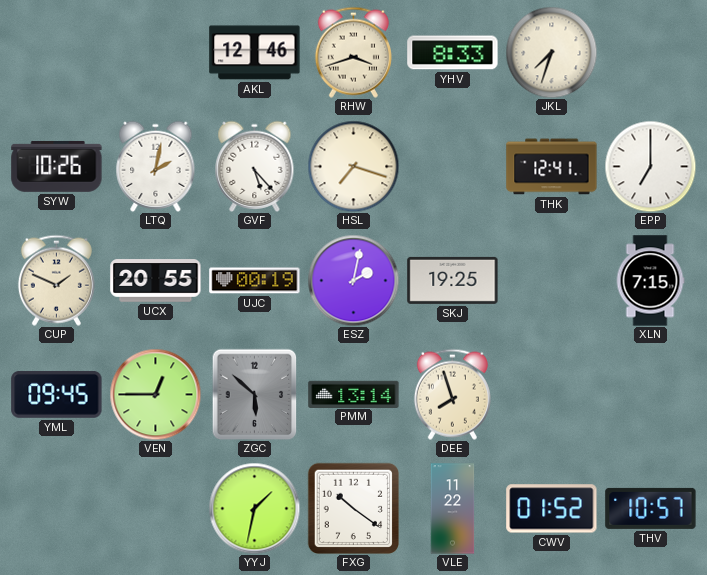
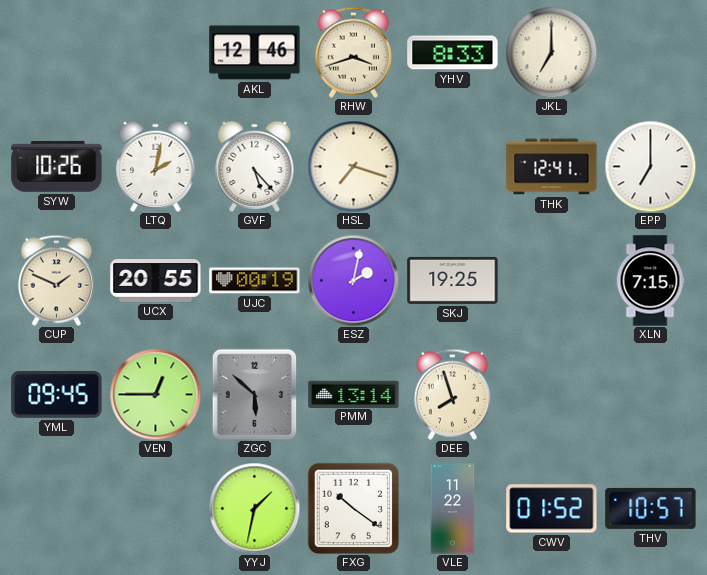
JKL: 7:33 -> 7:00 (551, 52)
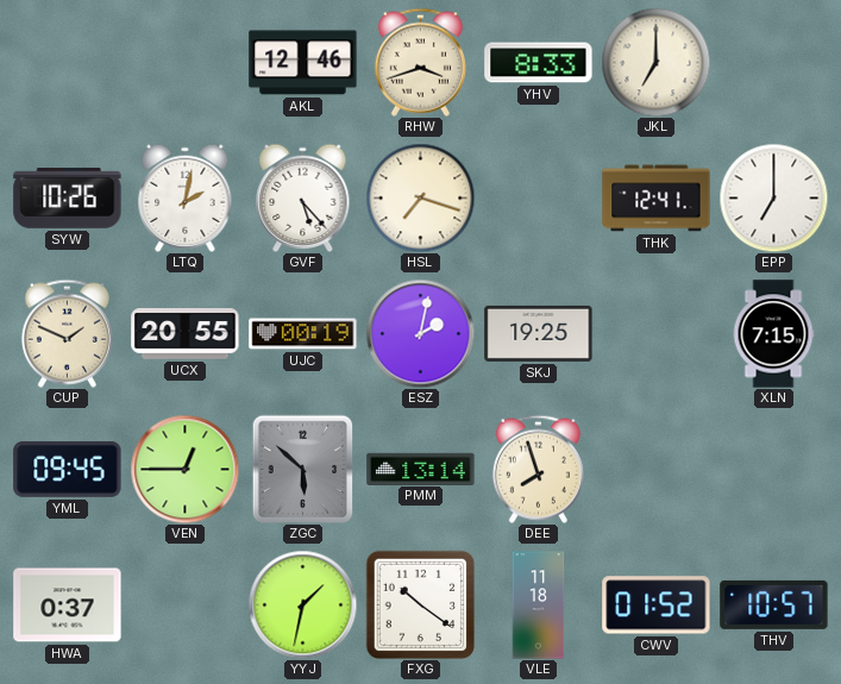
HWA: none -> 0:37 (68, 605)
VLE: 11:22 -> 11:18 (539, 605)
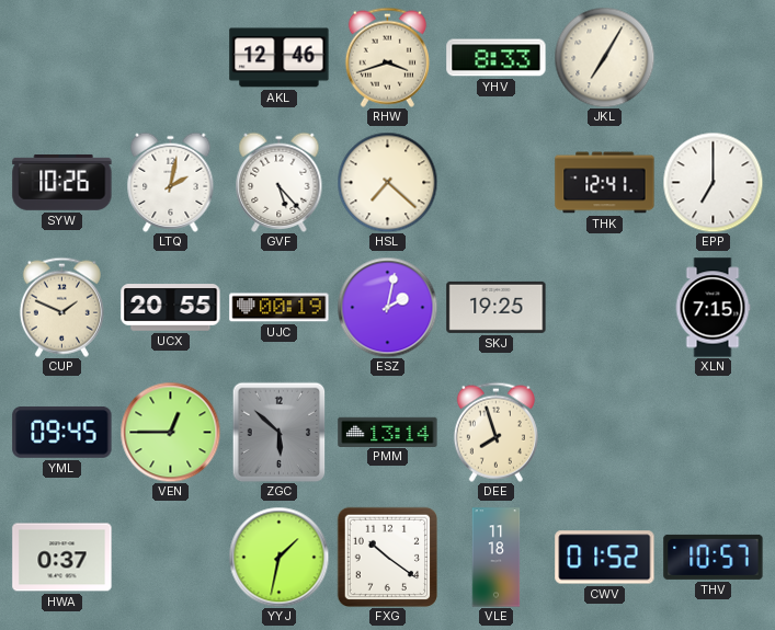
JKL: 7:00 -> 7:05 (604, 57)
HSL: 7:18 -> 7:22 (387, 182)
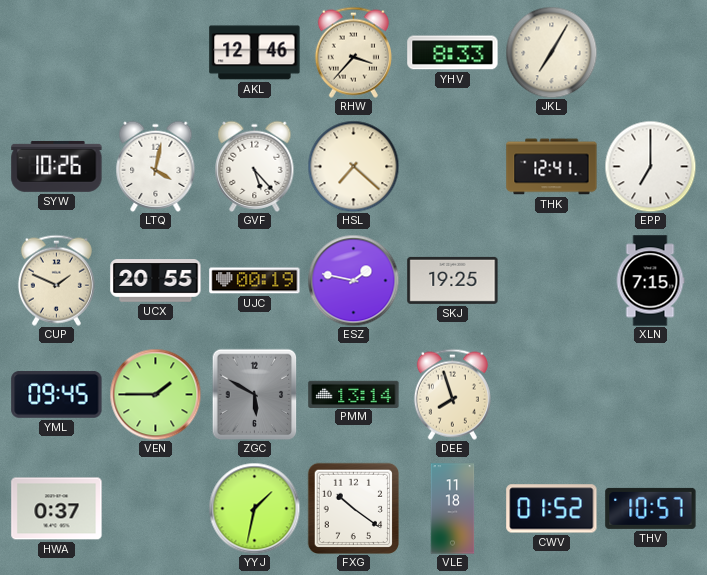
RHW: 3:42 -> 3:37 (353, 52)
LTQ: 2:02 -> 4:02 (156, 166)
ESZ: 2:02 -> 1:47 (353, 280)
VEN: 12:45 -> 1:45 (155, 394)
ZGC: 5:52 -> 5:50 (255, 394)
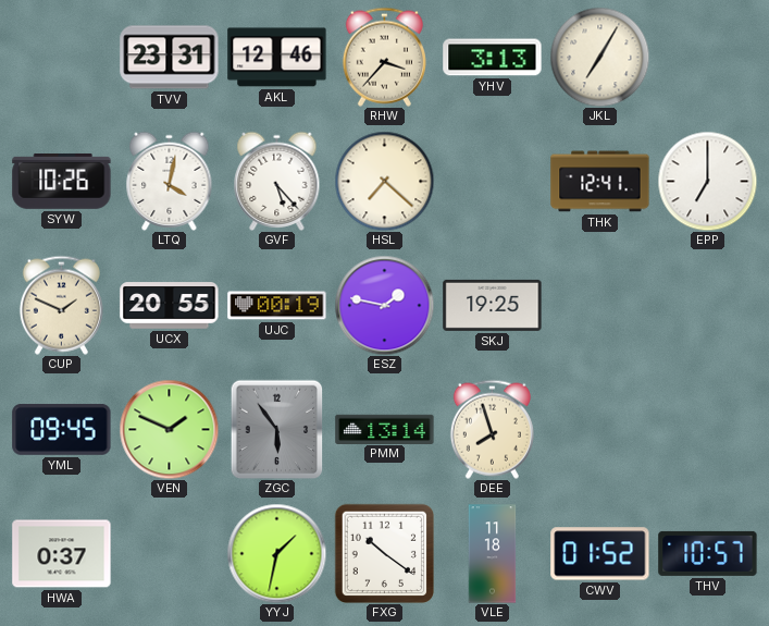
TVV: none -> 23:31 (170, 58)
YHV: 8:33 -> 3:13 (493, 58)
XLN: 7:15 -> none (650, 281)
VEN: 1:45 -> 1:49 (169, 429)
ZGC: 5:50 -> 5:54 (277, 429)
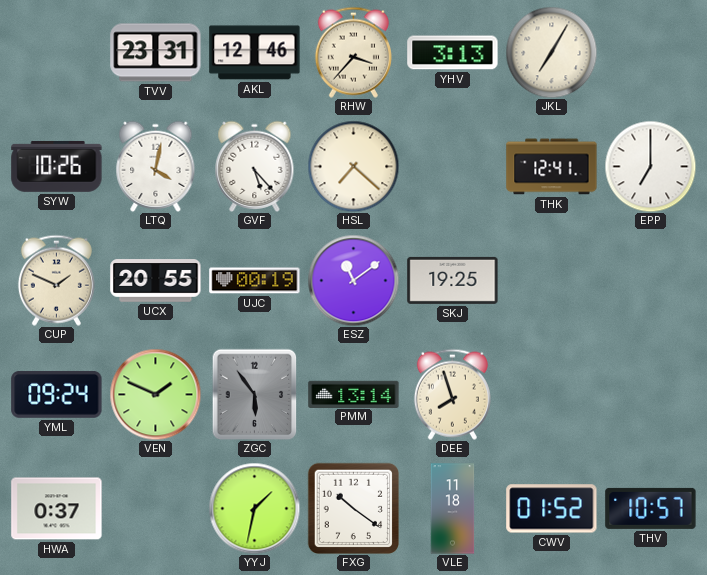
ESZ: 1:47 -> 11:09 (353, 280)
YML: 09:45 -> 09:24 (57, 394)
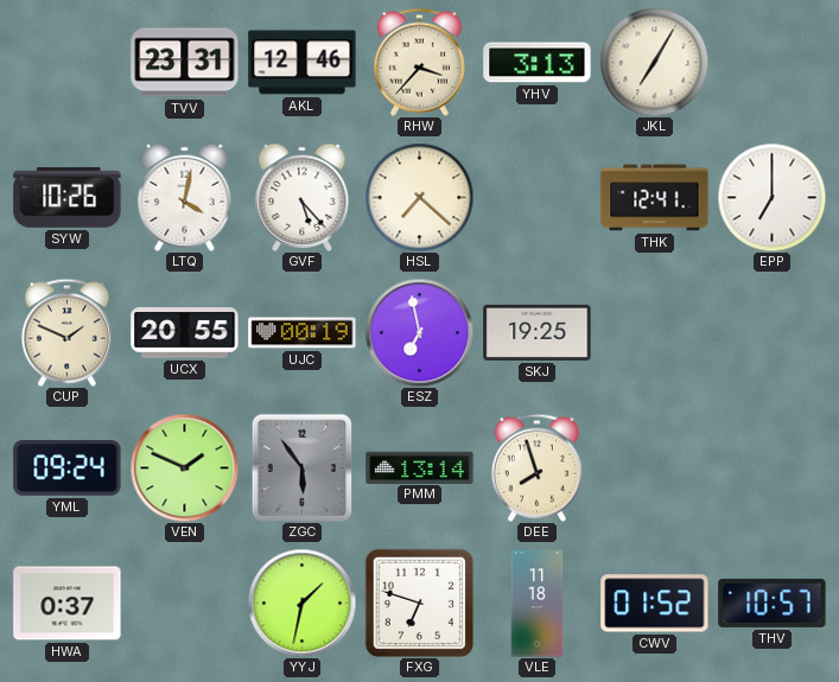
ESZ: 11:09 -> 6:58 (419, 332)
FXG: 10:21 -> 6:48 (419, 603)
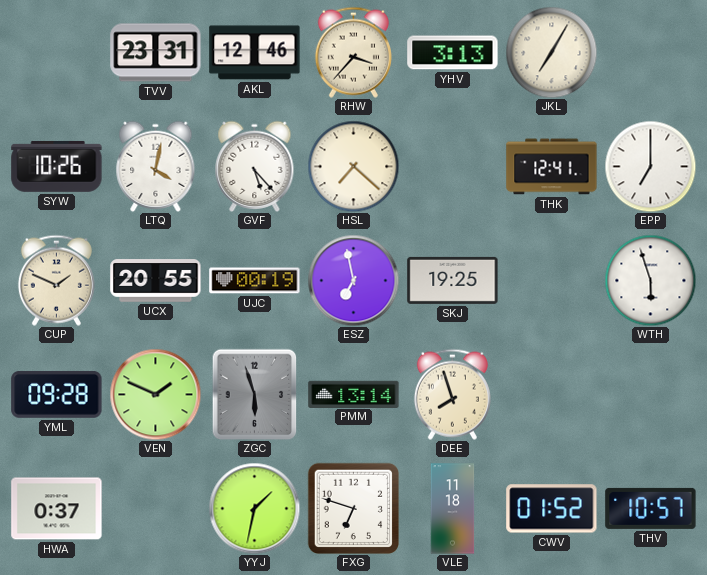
WTH: none -> 5:57 (650, 280)
YML: 09:24 -> 09:28 (57, 394)
ZGC: 5:54 -> 5:57 (255, 394)
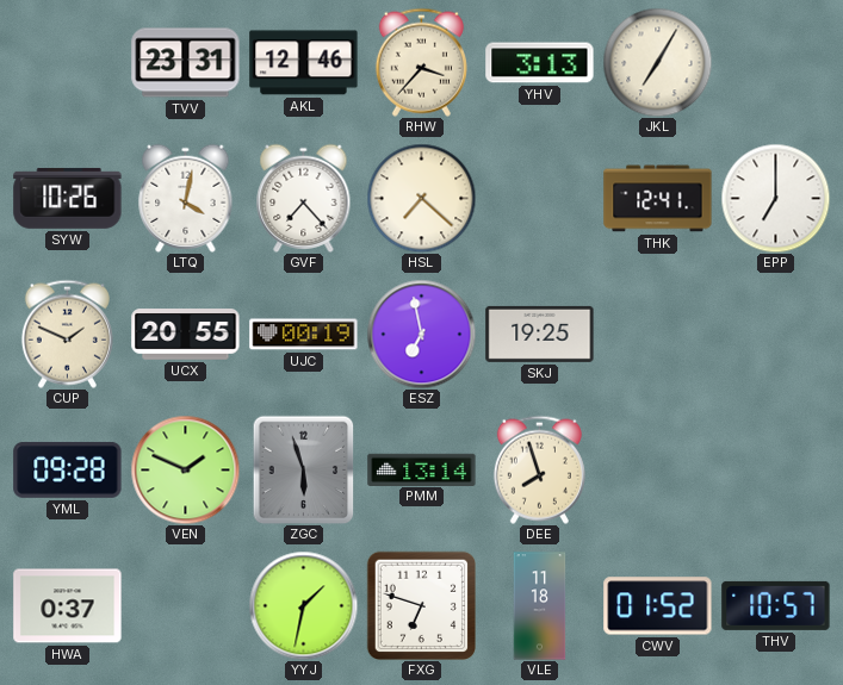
GVF: 5:23 -> 7:23 (304, 198)
WTH: 5:57 -> none (650, 280)
